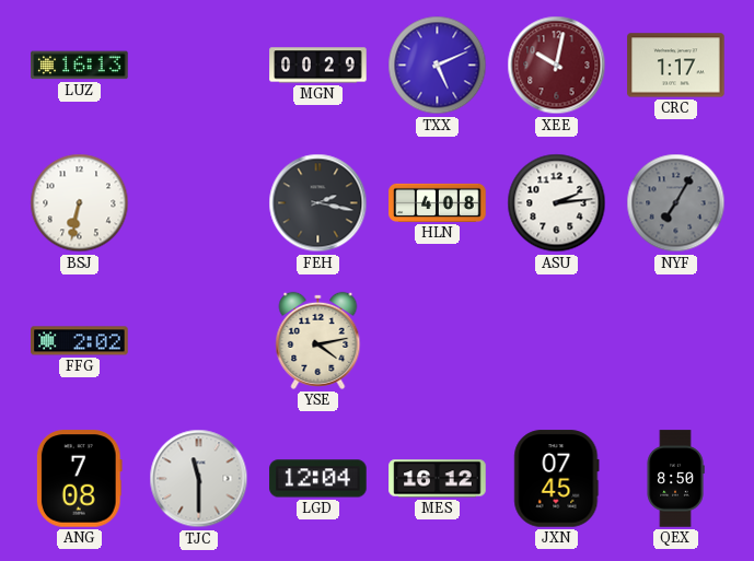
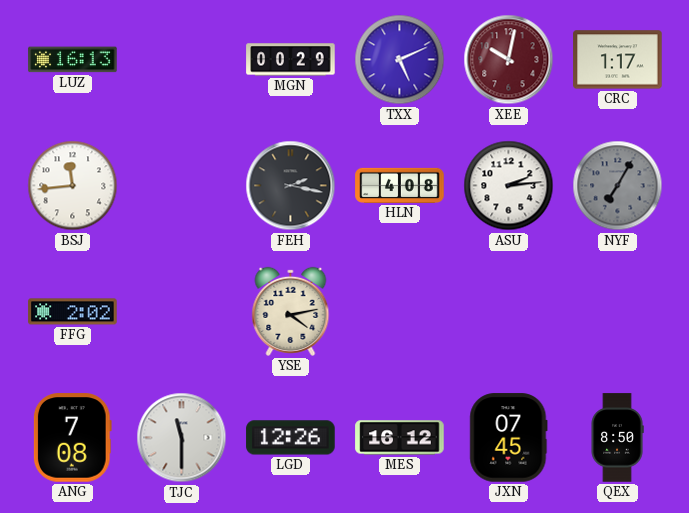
BSJ: 6:32 -> 11:44 (73, 186)
LGD: 12:04 -> 12:26 (291, 438)
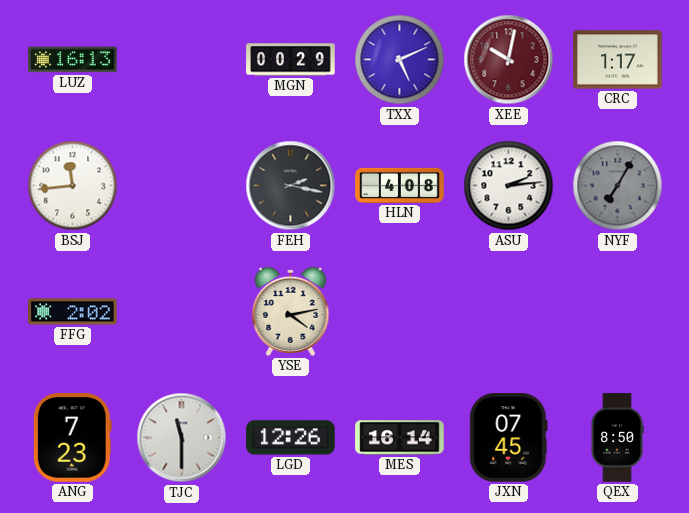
ANG: 7:08 -> 7:23 (72, 438)
MES: 16:12 -> 16:14 (400, 438)
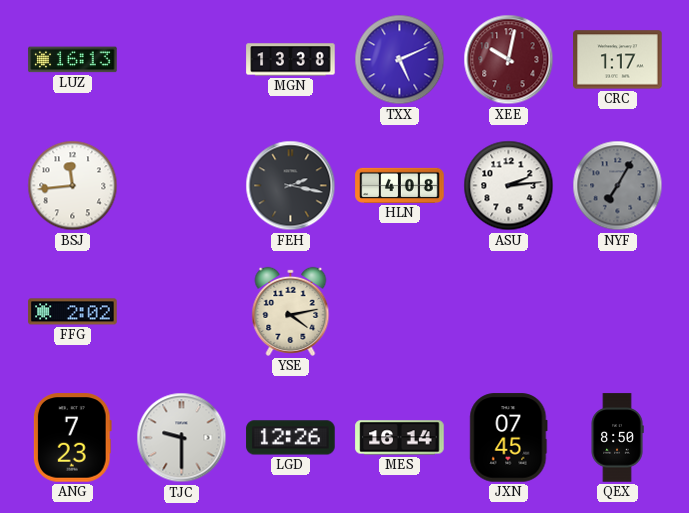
MGN: 00:29 -> 13:38 (291, 60)
TJC: 11:30 -> 9:30 (182, 438)
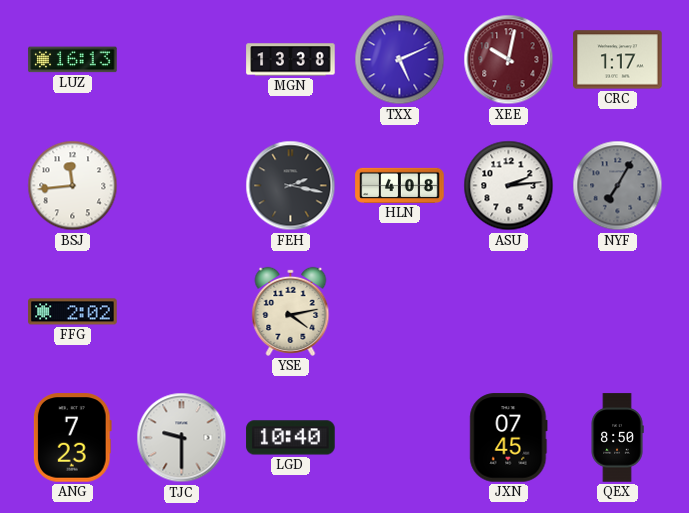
LGD: 12:26 -> 10:40 (291, 438)
MES: 16:14 -> none (400, 438)
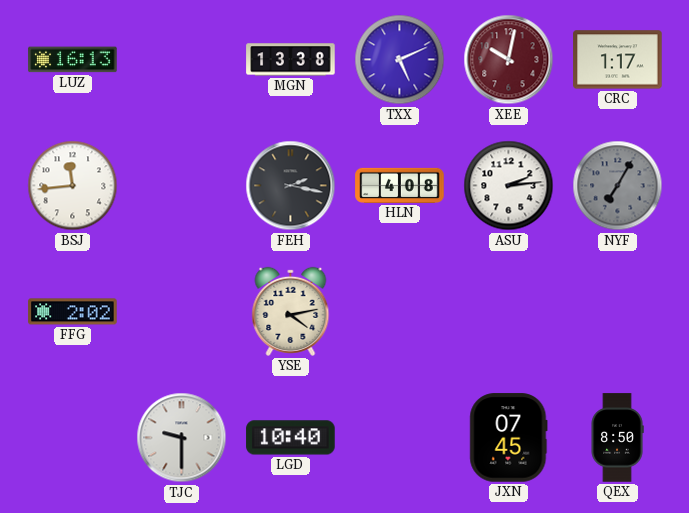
ANG: 7:23 -> none (72, 438)
